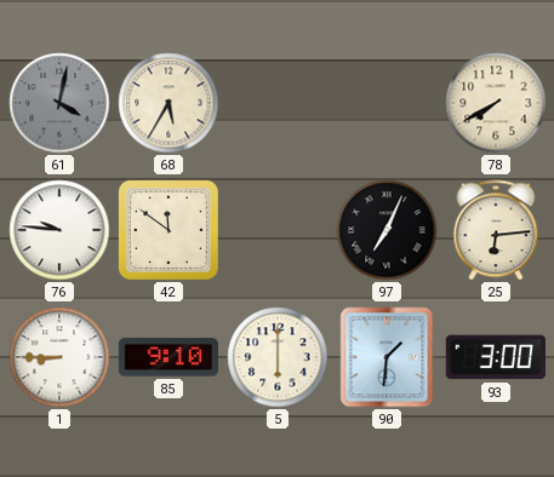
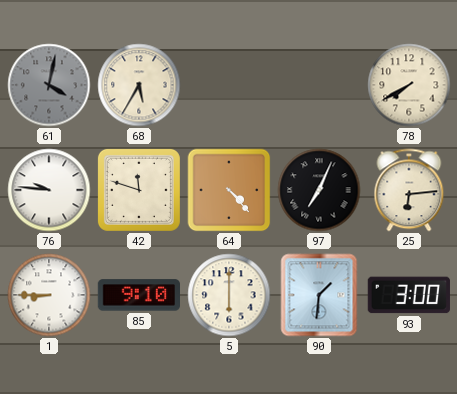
42: 11:51 -> 11:48 (139, 190)
64: none -> 4:23 (229, 190)
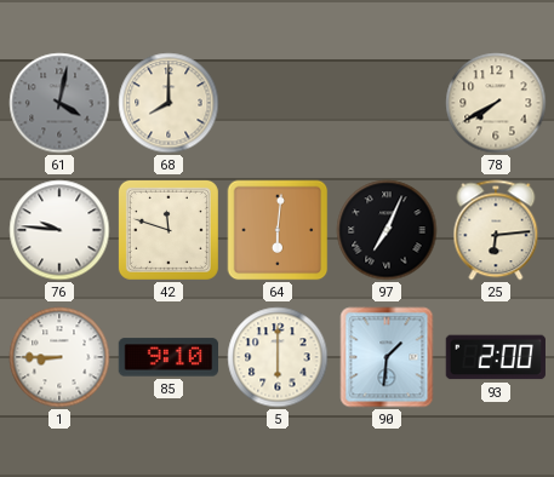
68: 5:35 -> 8:00 (169, 103)
64: 4:23 -> 6:01 (278, 230)
93: 3:00 -> 2:00 (495, 357)
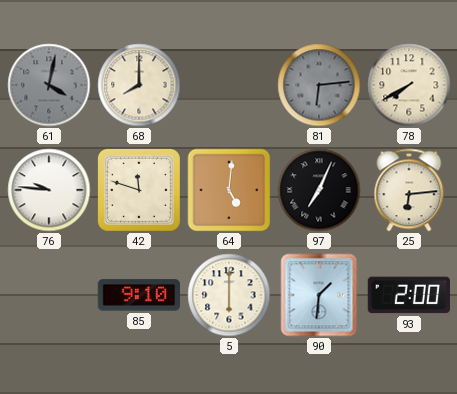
81: none -> 6:14 (319, 85)
64: 6:01 -> 5:01 (229, 190)
1: 8:45 -> none (59, 357)
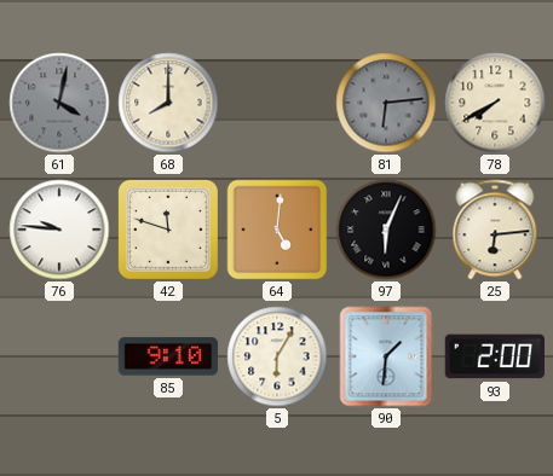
97: 7:04 -> 6:04 (386, 230)
5: 6:00 -> 6:05 (277, 356)
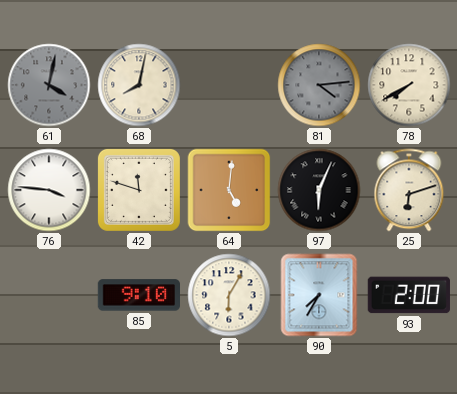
68: 8:00 -> 8:02 (139, 85)
81: 6:14 -> 4:14 (319, 85)
76: 9:46 -> 3:46 (49, 190)
25: 6:14 -> 6:12 (409, 190)
90: 1:31 -> 7:35 (319, 295)
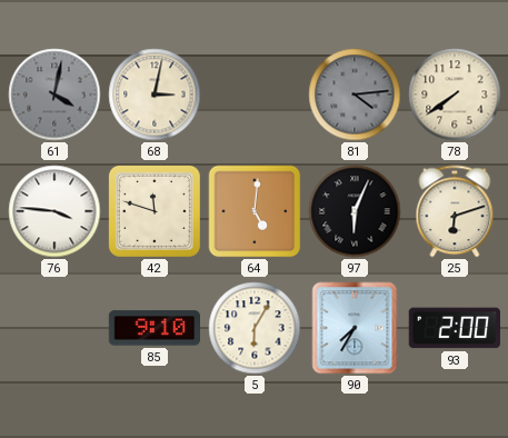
68: 8:02 -> 3:02 (155, 94)
78: 7:40 -> 7:39 (455, 94)
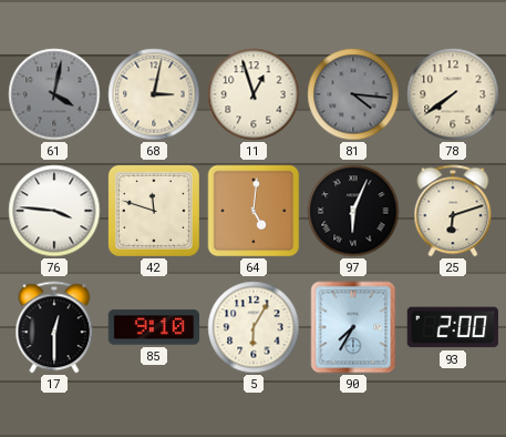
11: none -> 12:57 (254, 94)
81: 4:14 -> 4:16 (353, 94)
17: none -> 12:30 (54, 327)
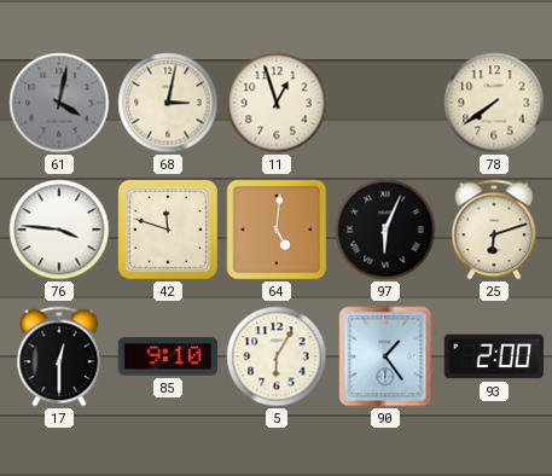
81: 4:16 -> none (353, 94)
90: 7:35 -> 1:24 (385, 356)
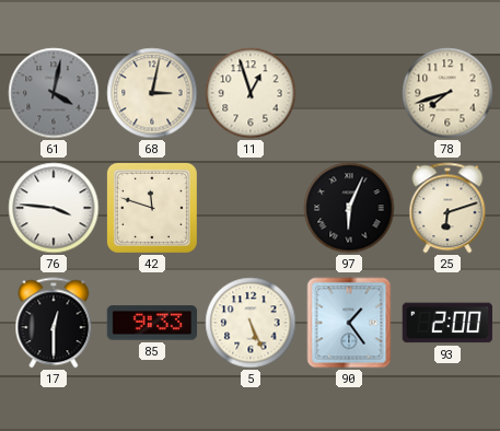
78: 7:39 -> 7:42 (447, 93)
64: 5:01 -> none (277, 230)
85: 9:10 -> 9:33 (151, 323)
5: 6:05 -> 5:26 (251, 323)
